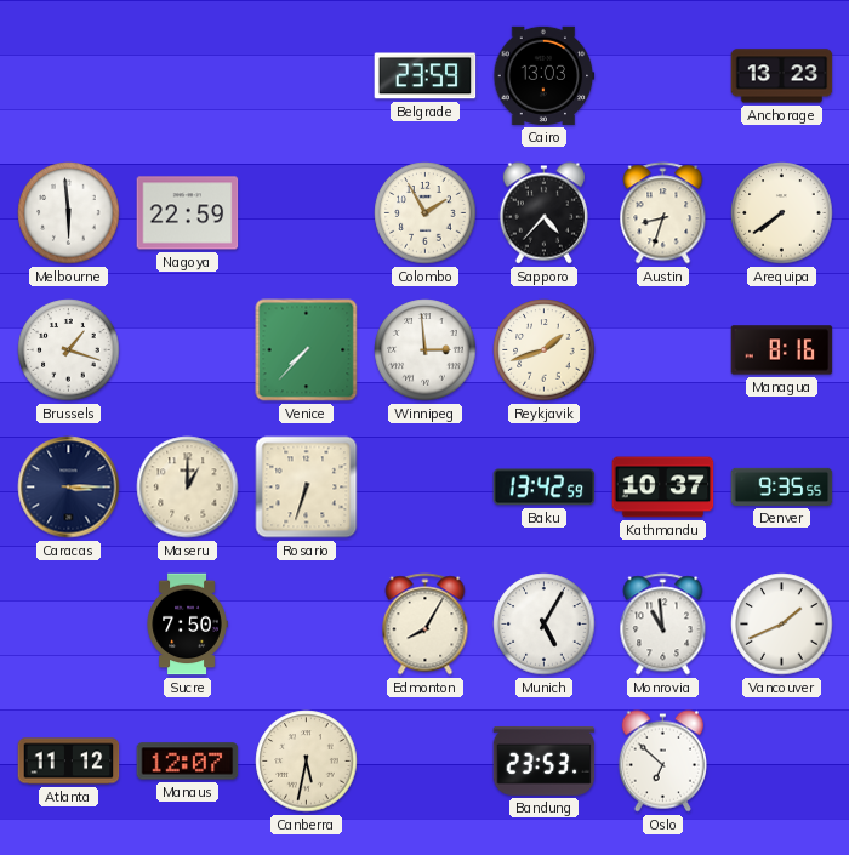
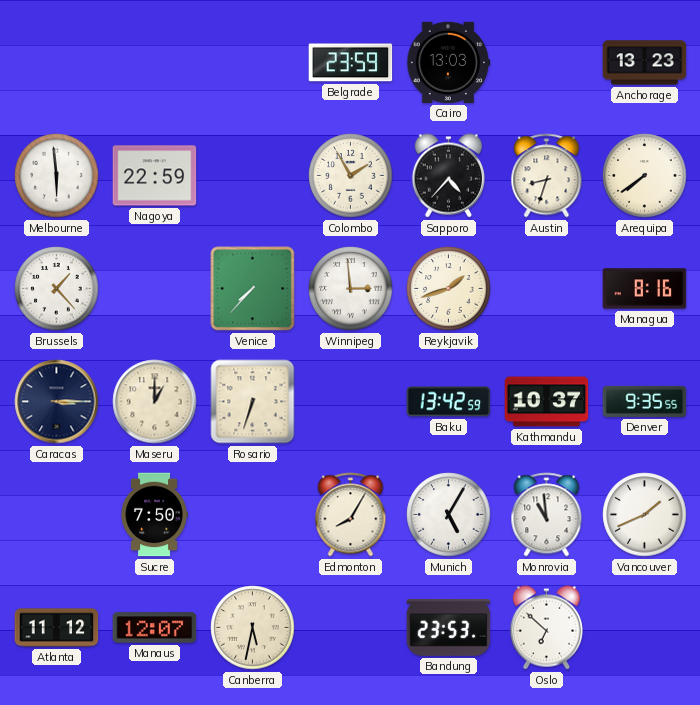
Brussels: 1:18 -> 1:23 (57, 289)
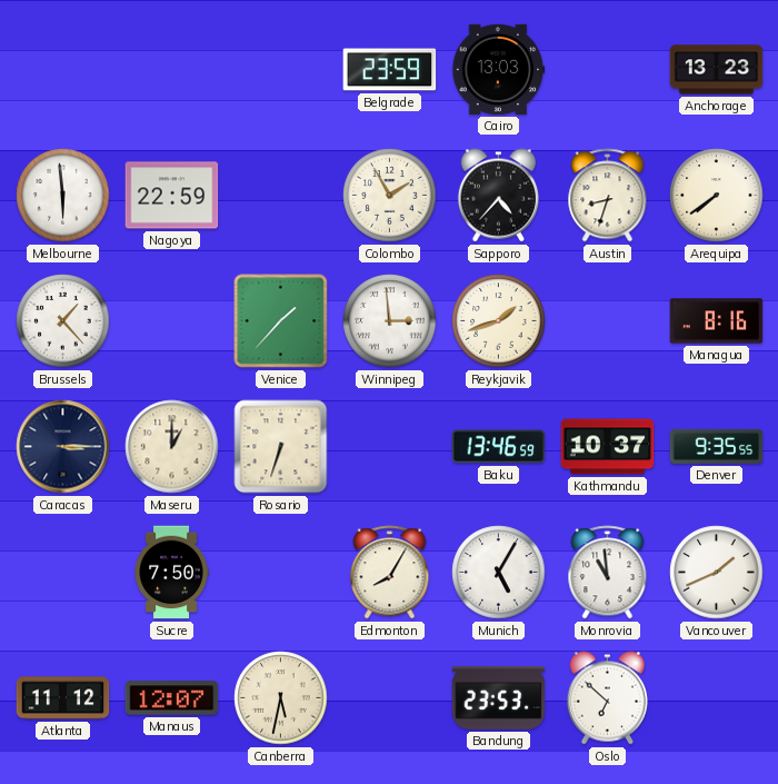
Venice: 7:37 -> 1:37 (281, 321)
Baku: 13:42 -> 13:46 (499, 447)
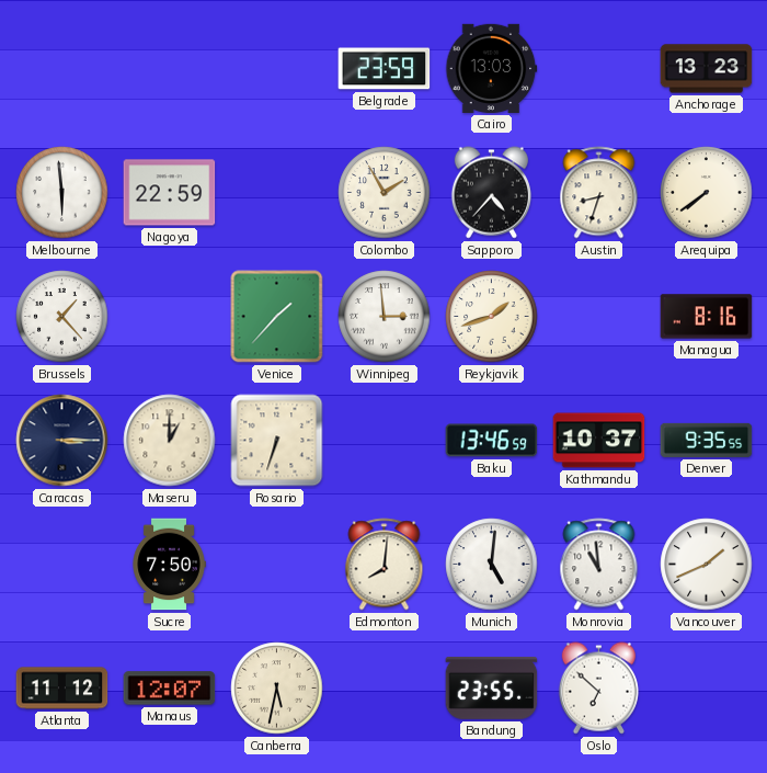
Edmonton: 8:05 -> 8:01 (385, 565)
Munich: 5:05 -> 5:01 (492, 565)
Bandung: 23:53 -> 23:55 (492, 689)
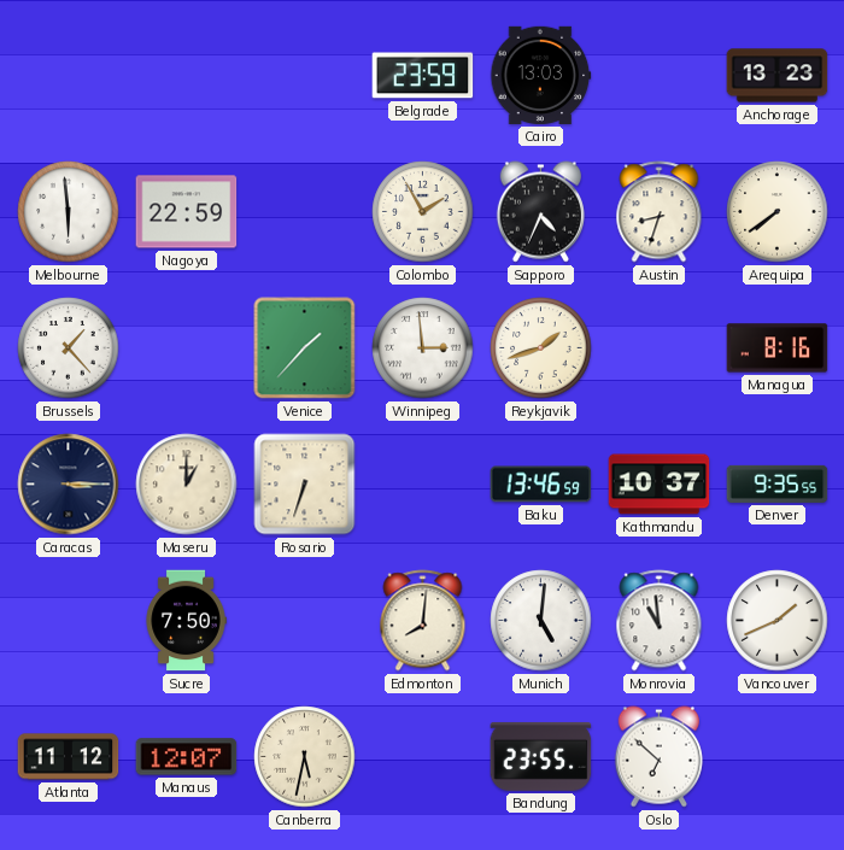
Sapporo: 4:37 -> 4:34 (540, 212)
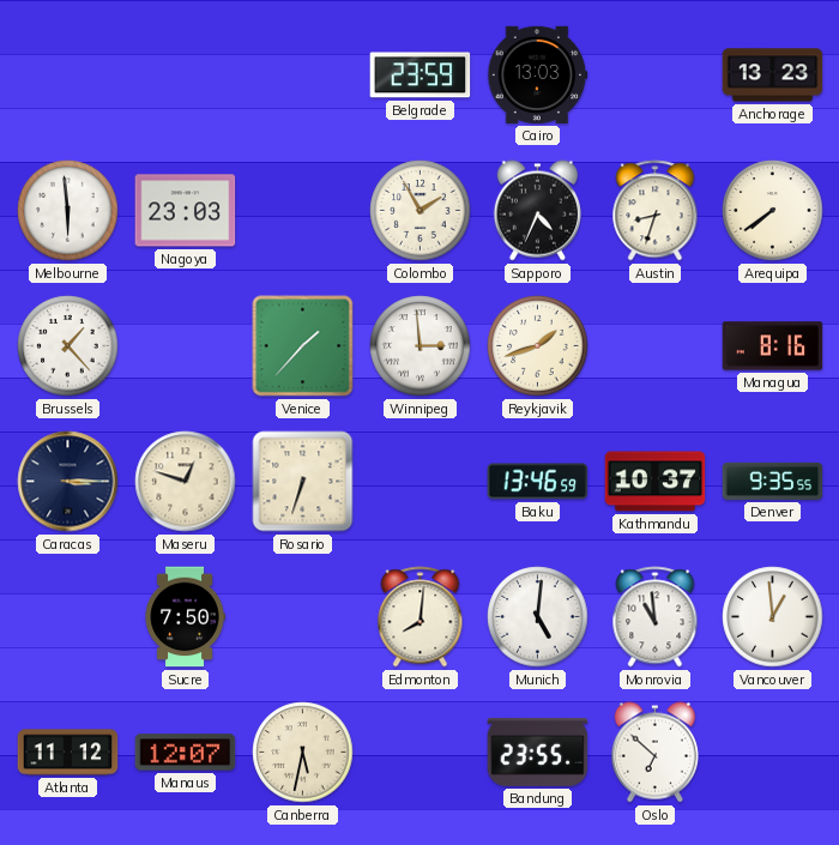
Nagoya: 22:59 -> 23:03 (186, 211)
Maseru: 1:00 -> 12:48 (186, 482)
Vancouver: 1:41 -> 12:59 (773, 617)
